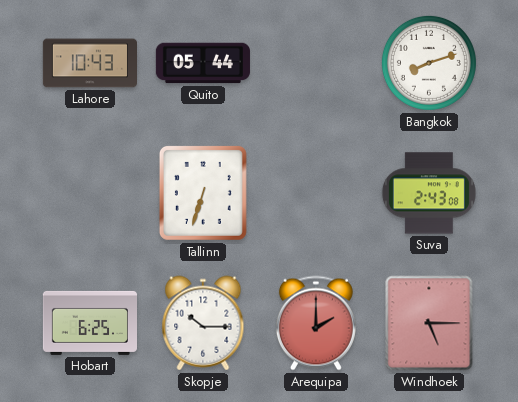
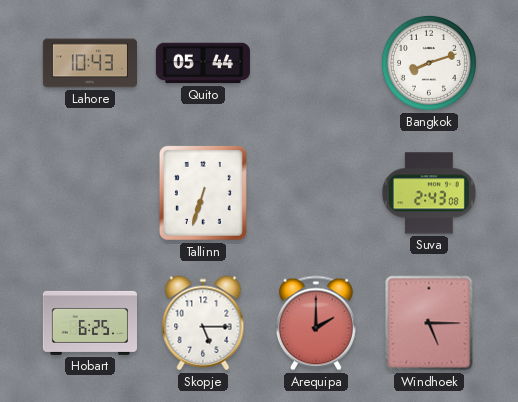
Skopje: 10:15 -> 5:15 (203, 323)
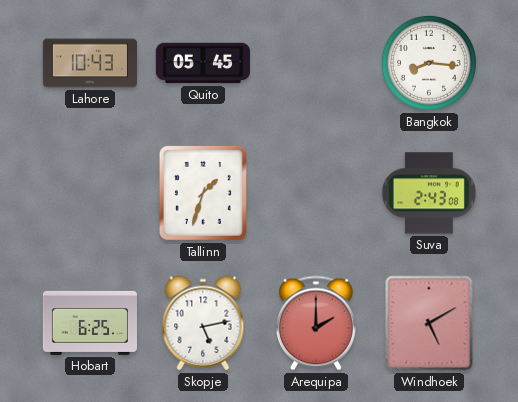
Quito: 05:44 -> 05:45 (203, 63)
Bangkok: 8:12 -> 8:16 (429, 63)
Tallinn: 6:33 -> 1:33 (203, 193)
Skopje: 5:15 -> 5:13 (203, 323)
Windhoek: 5:15 -> 5:10 (429, 323)
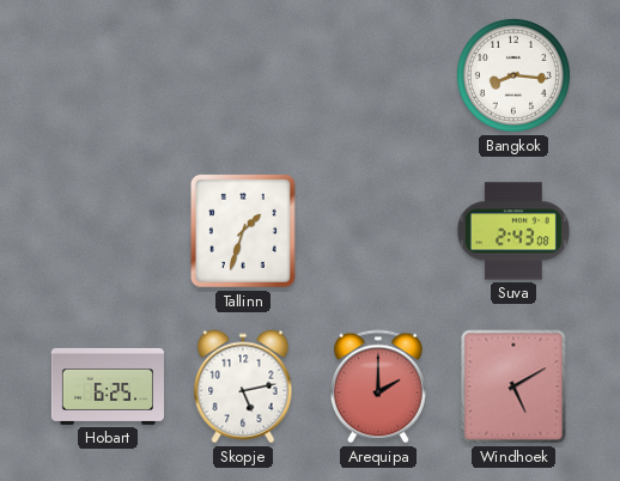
Lahore: 10:43 -> none (89, 63)
Quito: 05:45 -> none (203, 63)
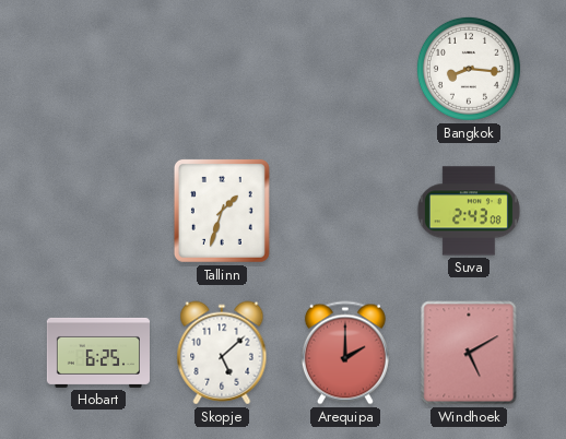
Skopje: 5:13 -> 5:08 (222, 353)
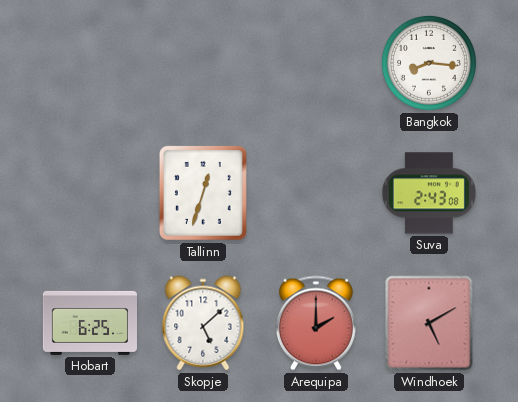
Tallinn: 1:33 -> 12:33 (203, 193)
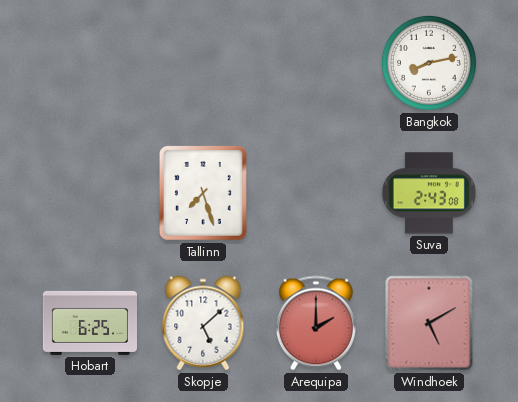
Bangkok: 8:16 -> 8:13 (429, 63)
Tallinn: 12:33 -> 7:27 (203, 193)
